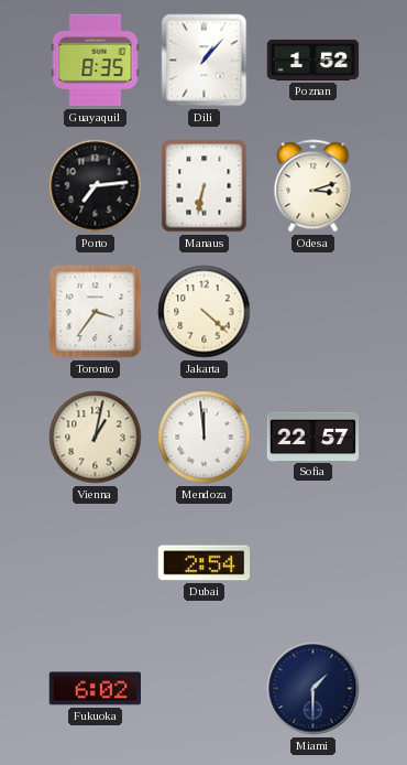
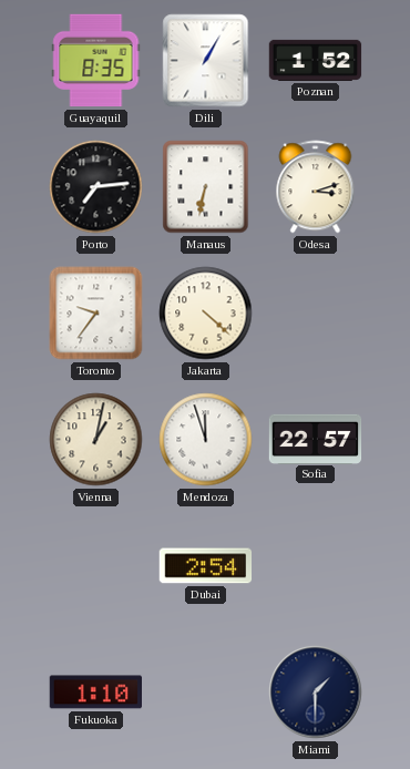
Dili: 1:07 -> 1:05 (206, 61)
Toronto: 3:36 -> 9:36 (96, 314)
Mendoza: 11:59 -> 11:57 (206, 440)
Fukuoka: 6:02 -> 1:10 (95, 693)
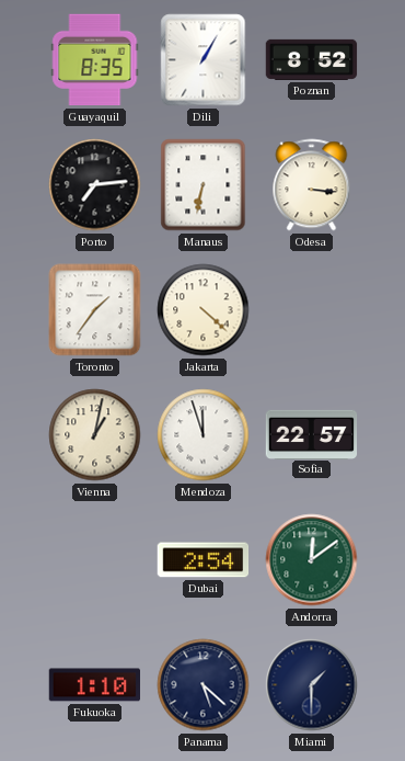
Poznan: 1:52 -> 8:52 (312, 59)
Odesa: 3:12 -> 3:16 (312, 185)
Toronto: 9:36 -> 1:36 (95, 310)
Andorra: none -> 12:09 (312, 560)
Panama: none -> 5:22 (204, 685)
